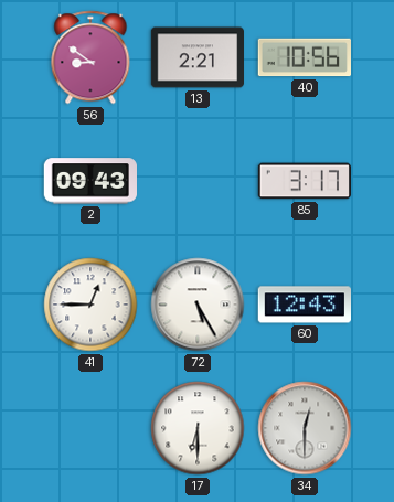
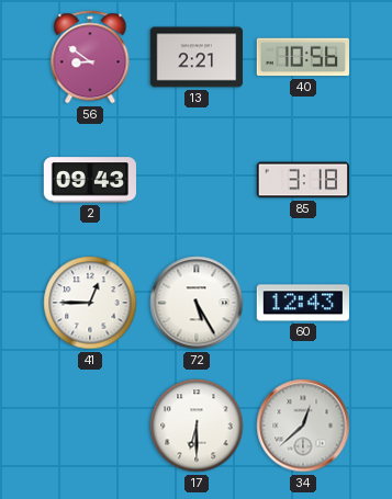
85: 3:17 -> 3:18 (302, 180)
34: 12:30 -> 12:38 (303, 426)
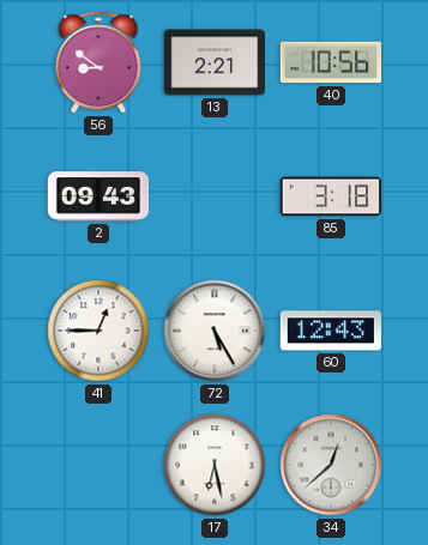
17: 6:30 -> 6:28 (215, 465)
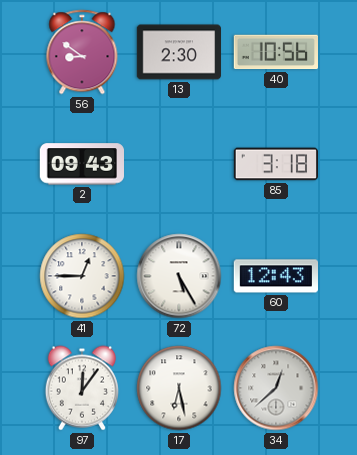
13: 2:21 -> 2:30 (178, 52)
97: none -> 12:06 (82, 388)
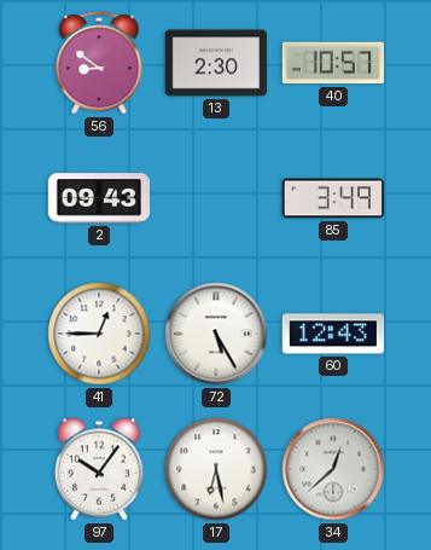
40: 10:56 -> 10:57 (332, 63)
85: 3:18 -> 3:49 (332, 198)
97: 12:06 -> 10:06 (99, 469)
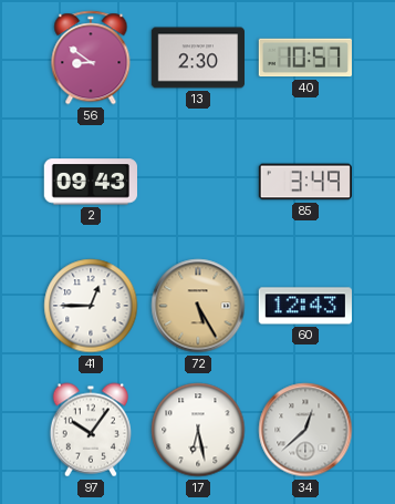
72 dial: white -> champagne (198, 306)
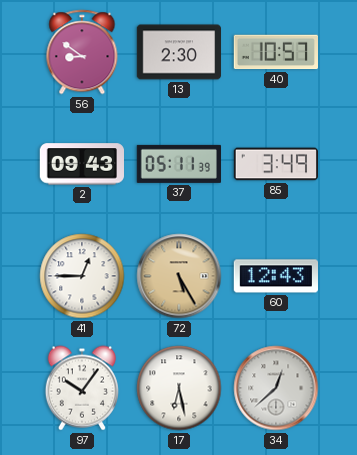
37: none -> 05:11 (178, 164)
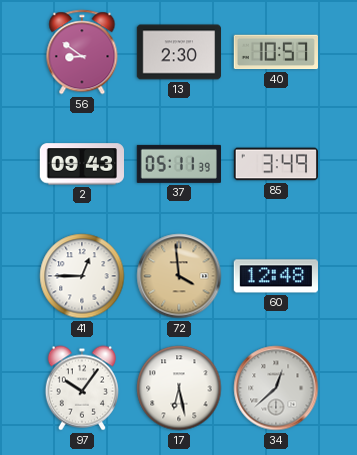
72: 5:25 -> 3:59 (179, 276)
60: 12:43 -> 12:48 (275, 276)
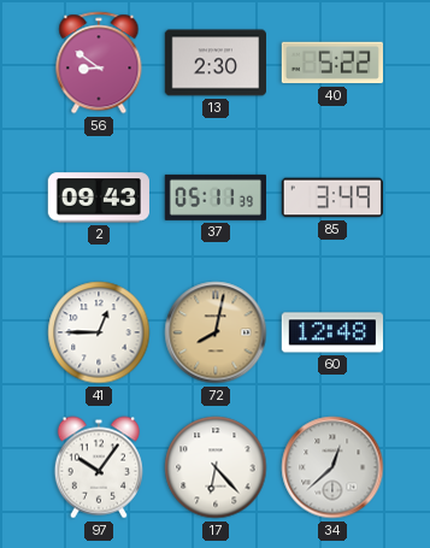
40: 10:57 -> 5:22 (331, 63)
72: 3:59 -> 8:02 (216, 332)
17: 6:28 -> 6:23 (216, 467)
